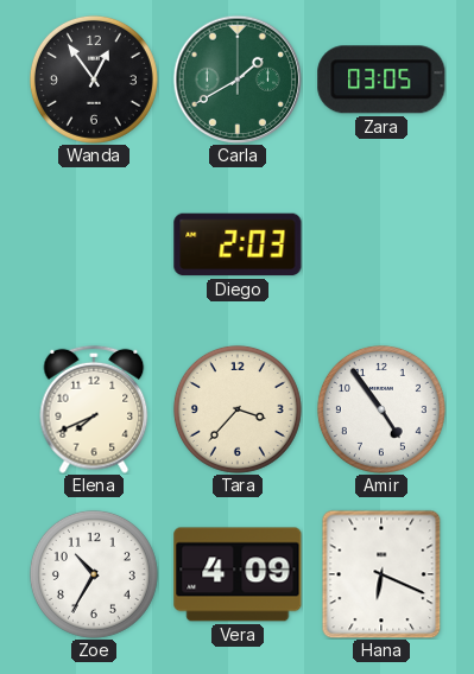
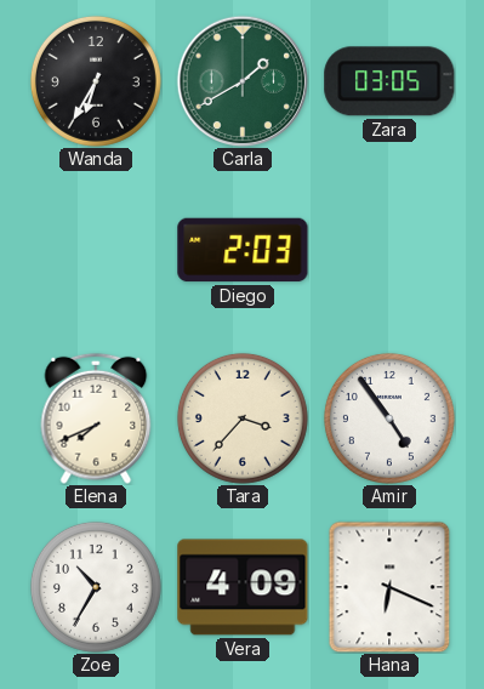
Wanda: 12:54 -> 6:35 (96, 81)
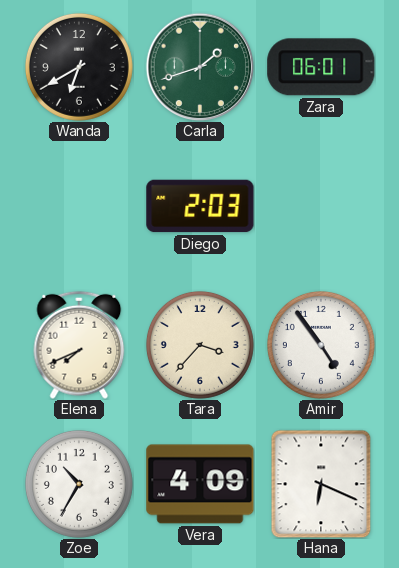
Wanda: 6:35 -> 6:40 (79, 67)
Carla: 1:40 -> 1:42 (200, 67)
Zara: 03:05 -> 06:01 (321, 67)
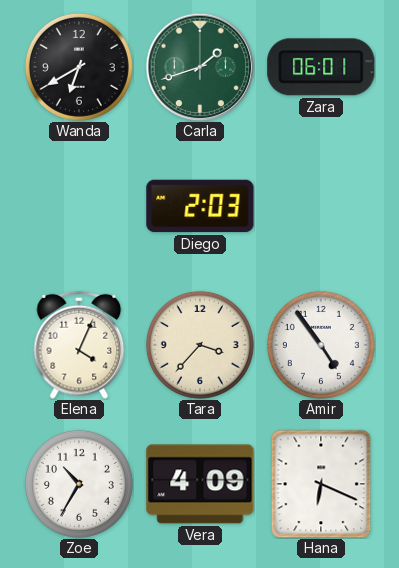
Elena: 7:41 -> 4:04 (79, 345)
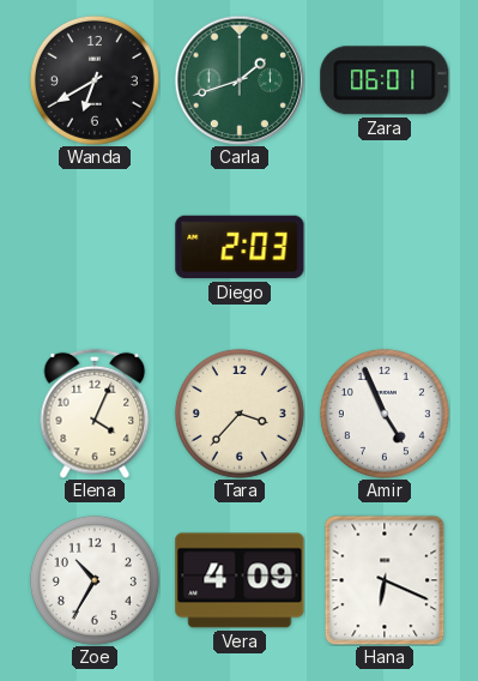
Amir: 4:54 -> 4:56 (385, 414)
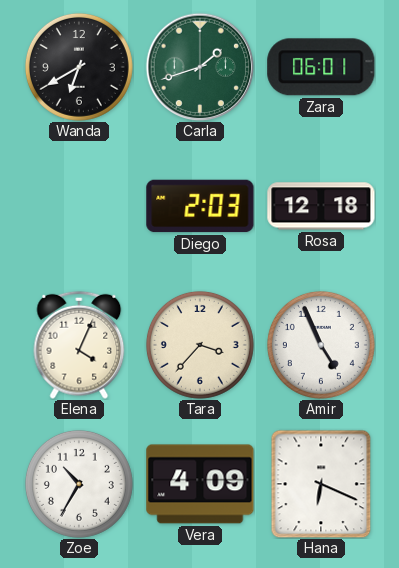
Rosa: none -> 12:18 (321, 206)
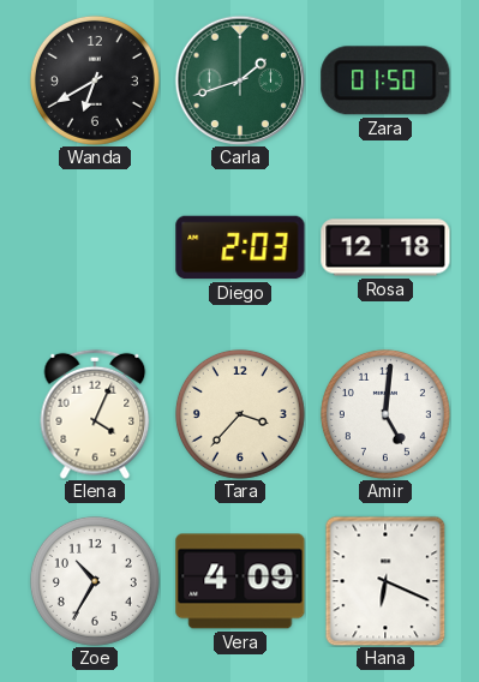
Zara: 06:01 -> 01:50 (385, 80)
Amir: 4:56 -> 5:01 (385, 414)
